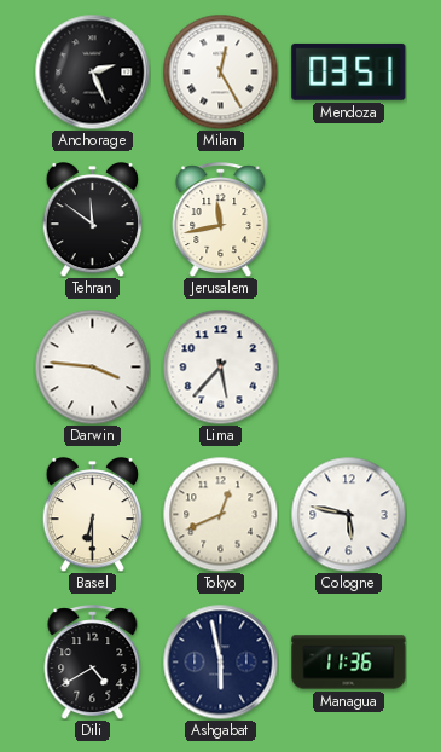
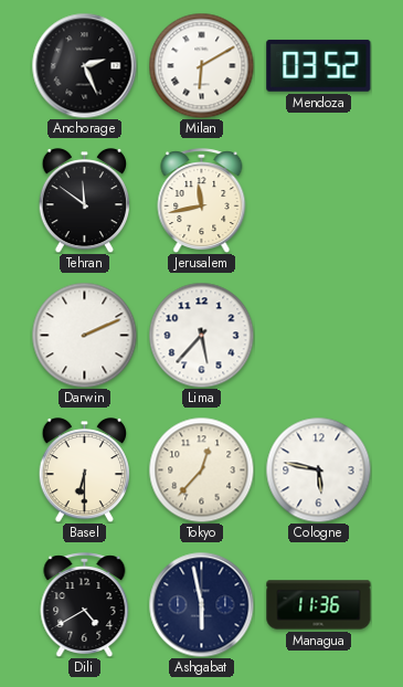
Milan: 12:25 -> 6:10 (201, 65)
Mendoza: 03:51 -> 03:52 (319, 65)
Darwin: 3:46 -> 2:11 (84, 335)
Tokyo: 12:41 -> 12:37 (201, 469)
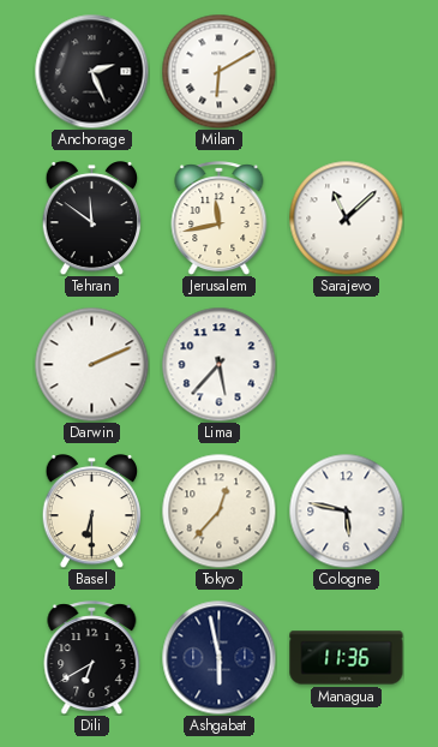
Mendoza: 03:52 -> none (319, 65)
Sarajevo: none -> 11:08 (346, 217)
Dili: 4:40 -> 6:40 (92, 658)
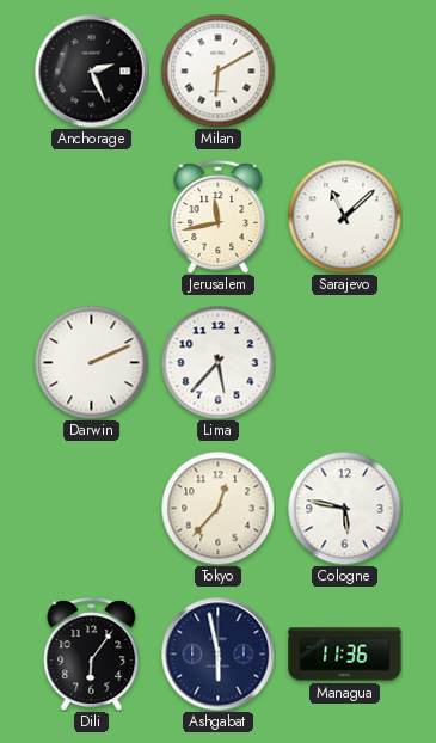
Tehran: 11:51 -> none (91, 219)
Basel: 6:30 -> none (91, 512)
Dili: 6:40 -> 6:06 (92, 655)
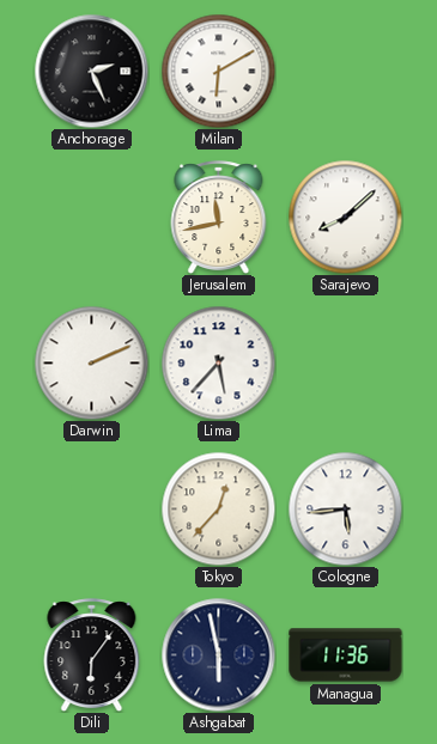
Sarajevo: 11:08 -> 8:08 (345, 217)
Cologne: 5:47 -> 5:44 (345, 508)
